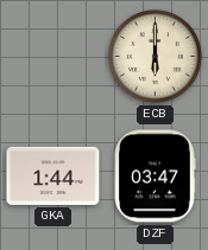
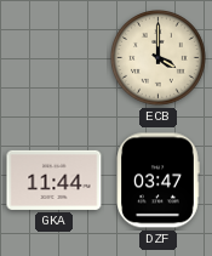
ECB: 6:00 -> 4:00 (159, 58)
GKA: 1:44 -> 11:44 (55, 180)
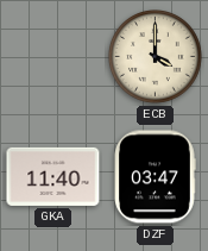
GKA: 11:44 -> 11:40 (53, 176)
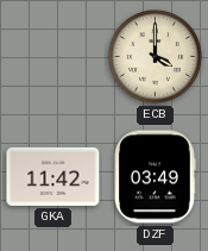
GKA: 11:40 -> 11:42 (53, 176)
DZF: 03:47 -> 03:49 (155, 177)
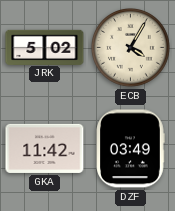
JRK: none -> 5:02 (45, 47)
ECB: 4:00 -> 4:05 (131, 48)
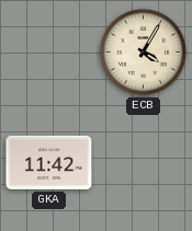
JRK: 5:02 -> none (45, 47)
DZF: 03:49 -> none (130, 149)
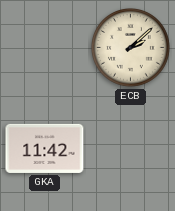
ECB: 4:05 -> 2:08 (131, 48)
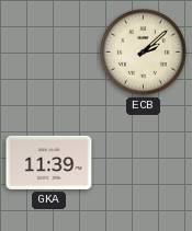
GKA: 11:42 -> 11:39 (49, 162)
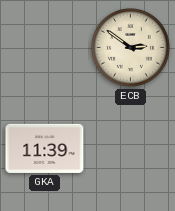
ECB: 2:08 -> 2:51 (131, 48)
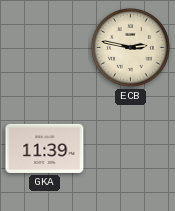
ECB: 2:51 -> 2:47 (131, 48)
